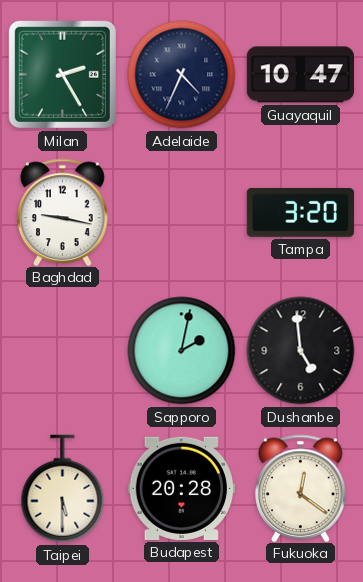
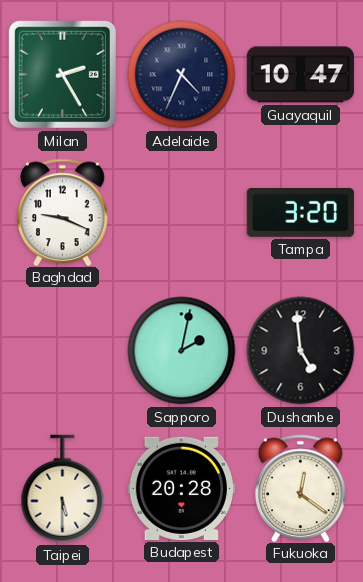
Baghdad: 9:17 -> 9:19 (63, 212)
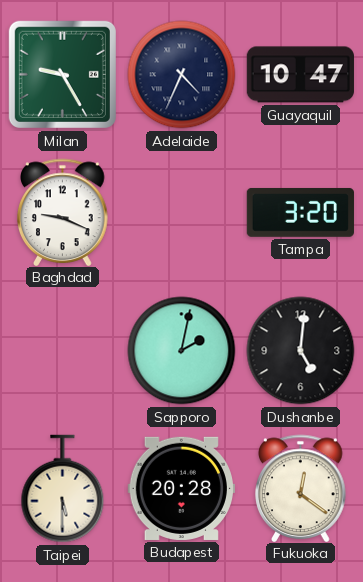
Milan: 2:25 -> 9:25 (62, 74)
Dushanbe: 4:59 -> 5:01 (301, 351)
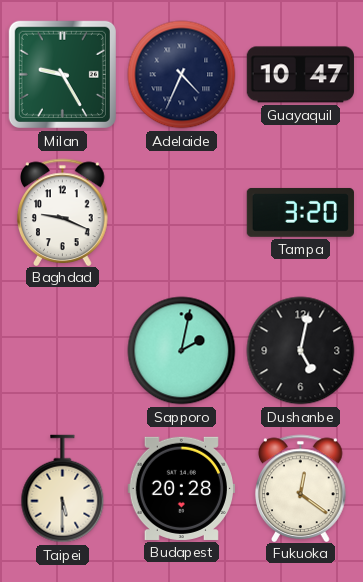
Dushanbe: 5:01 -> 5:02 (301, 351)
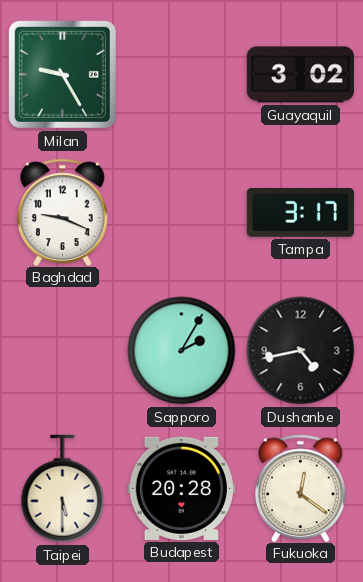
Adelaide: 4:34 -> none (182, 75)
Guayaquil: 10:47 -> 3:02 (300, 75)
Tampa: 3:20 -> 3:17 (300, 212)
Sapporo: 2:02 -> 2:05 (182, 351)
Dushanbe: 5:02 -> 4:43 (301, 351)
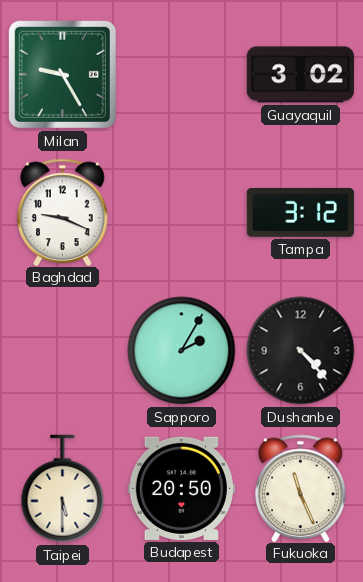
Tampa: 3:17 -> 3:12 (300, 212)
Dushanbe: 4:43 -> 4:23 (301, 351)
Budapest: 20:28 -> 20:50 (181, 488)
Fukuoka: 12:21 -> 11:26 (301, 488)
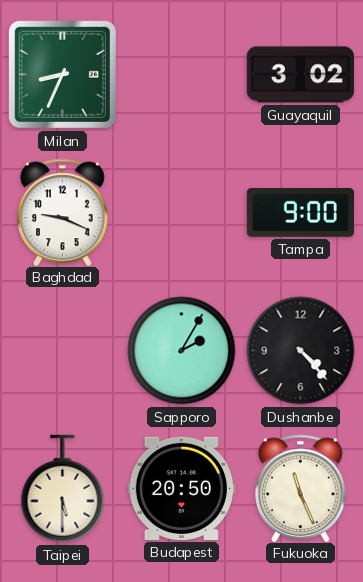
Milan: 9:25 -> 8:34 (62, 74)
Tampa: 3:12 -> 9:00 (300, 212)
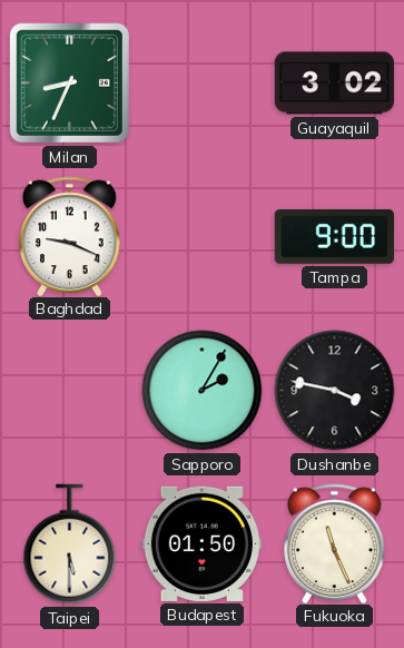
Dushanbe: 4:23 -> 3:47 (335, 391)
Budapest: 20:50 -> 01:50 (201, 543)
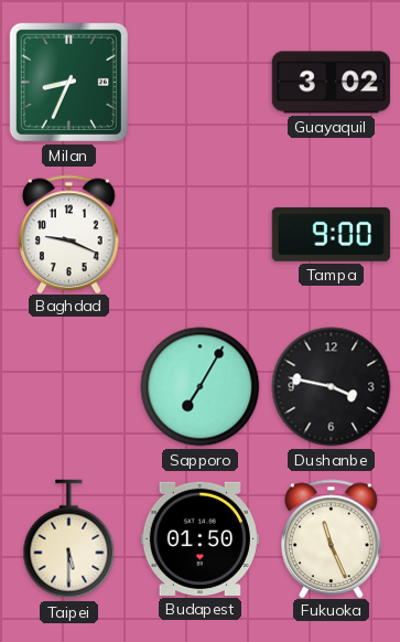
Sapporo: 2:05 -> 7:05 (201, 387)
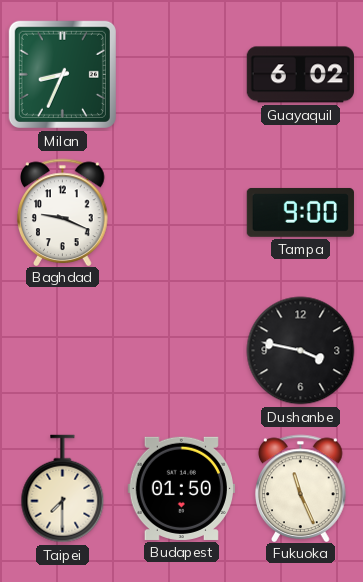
Guayaquil: 3:02 -> 6:02 (300, 75)
Sapporo: 7:05 -> none (201, 387)
Taipei: 5:30 -> 7:30 (63, 489)
